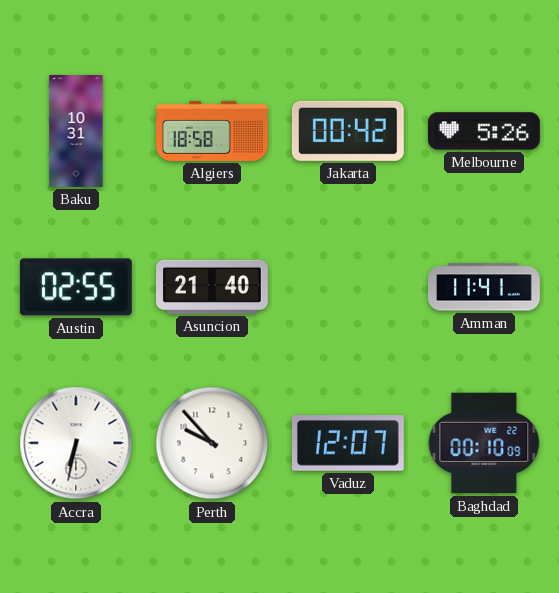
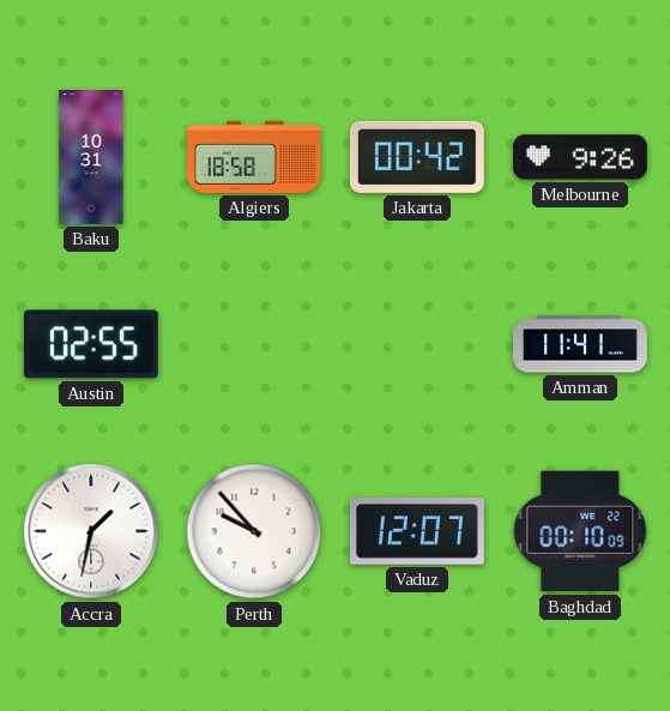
Melbourne: 5:26 -> 9:26 (581, 157)
Asuncion: 21:40 -> none (213, 287)
Accra: 6:32 -> 1:32 (91, 531)
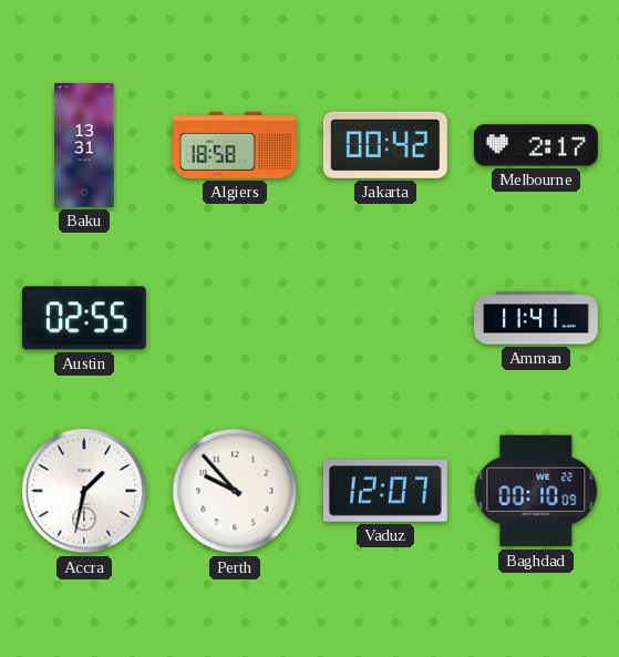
Baku: 10:31 -> 13:31 (84, 146)
Melbourne: 9:26 -> 2:17 (537, 145)
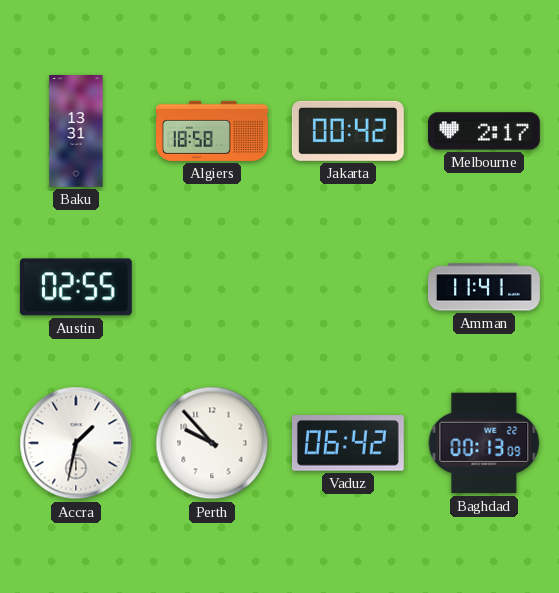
Vaduz: 12:07 -> 06:42 (348, 443)
Baghdad: 00:10 -> 00:13 (484, 443)
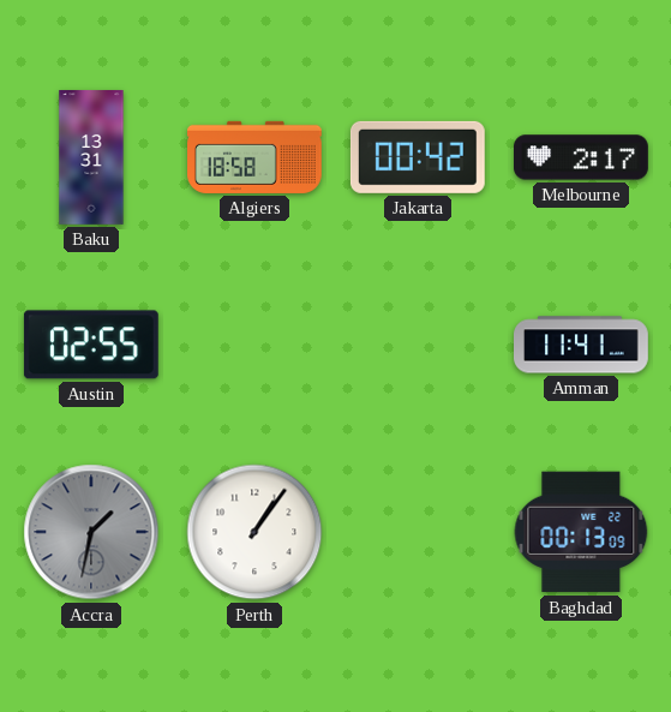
Accra dial: white -> grey (91, 532)
Perth: 9:53 -> 1:06 (254, 532)
Vaduz: 06:42 -> none (348, 443)
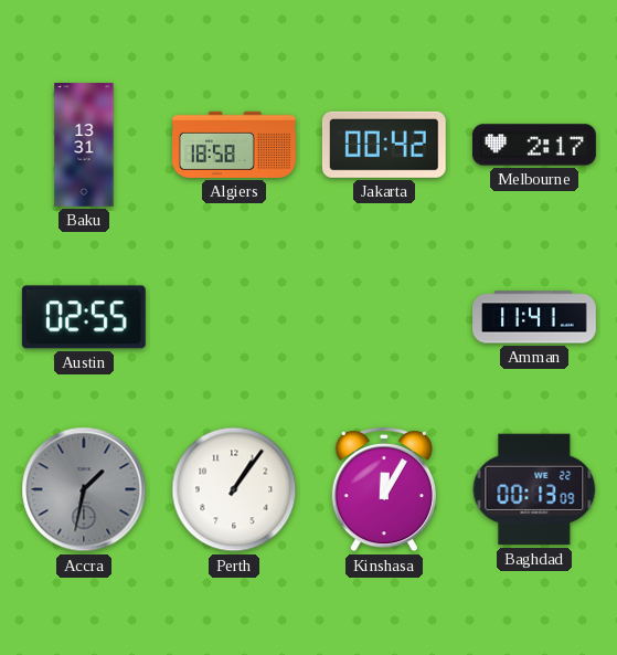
Kinshasa: none -> 12:05 (383, 489)
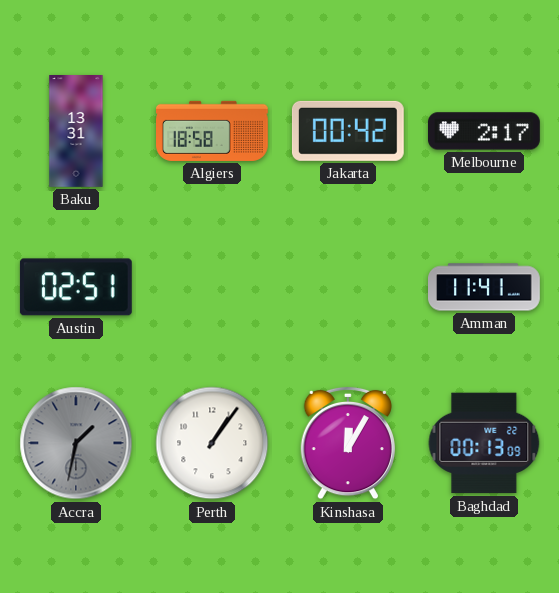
Austin: 02:55 -> 02:51 (76, 287)
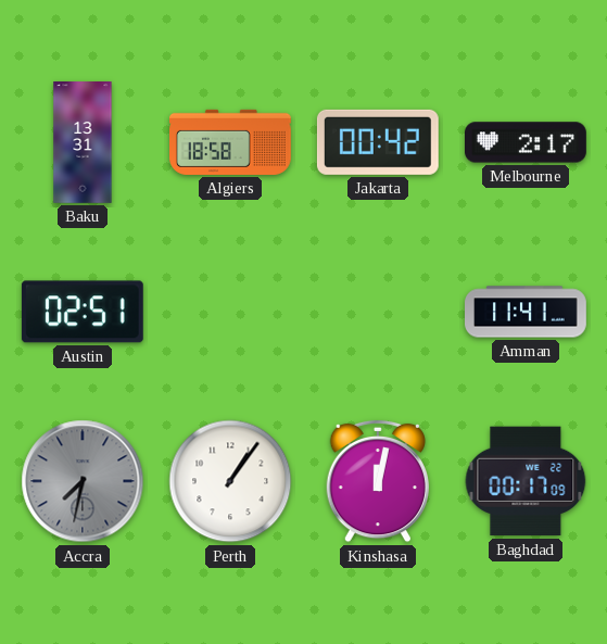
Accra: 1:32 -> 7:32 (83, 481)
Kinshasa: 12:05 -> 12:02 (377, 481)
Baghdad: 00:13 -> 00:17 (526, 481)
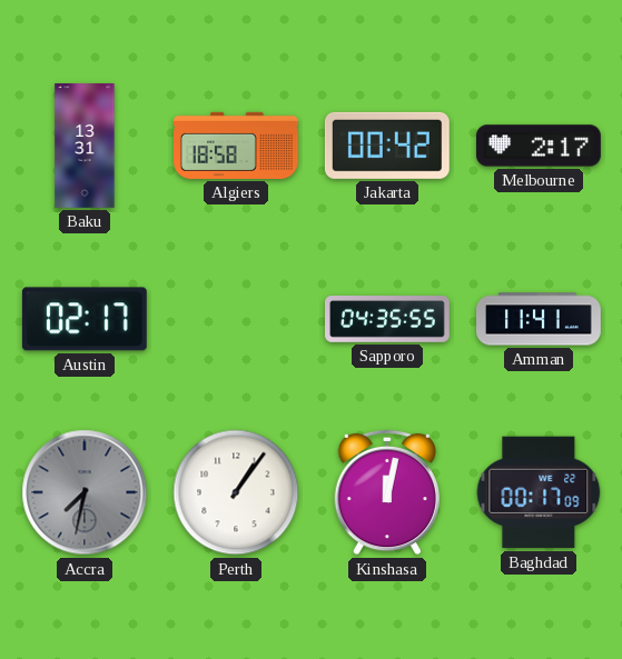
Austin: 02:51 -> 02:17 (85, 319)
Sapporo: none -> 04:35 (388, 319)
